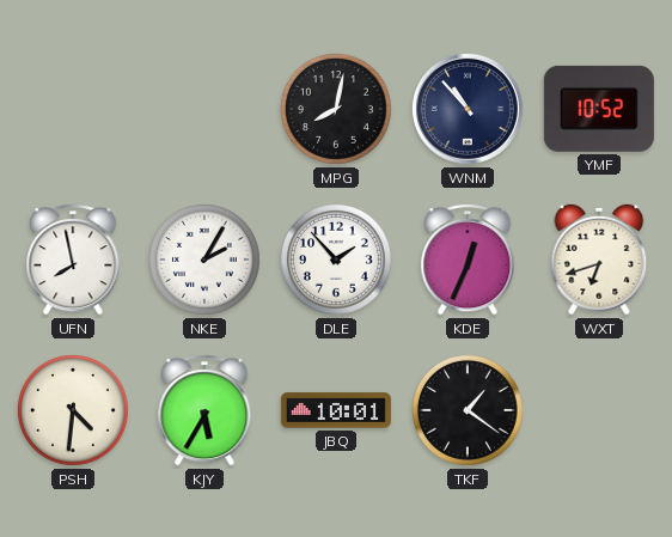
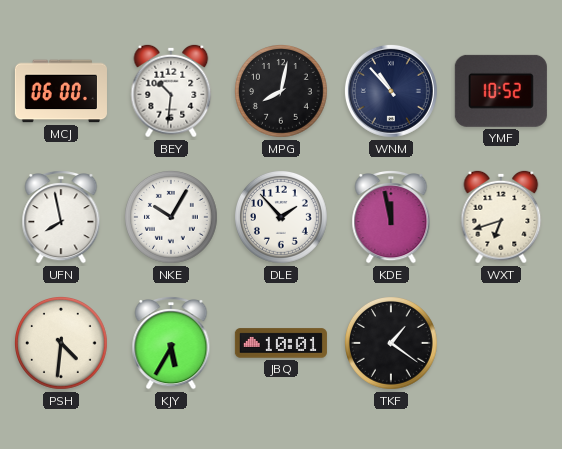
MCJ: none -> 06:00 (61, 91)
BEY: none -> 10:31 (171, 91)
NKE: 2:05 -> 10:05 (172, 218)
KDE: 12:34 -> 11:58 (391, 217)
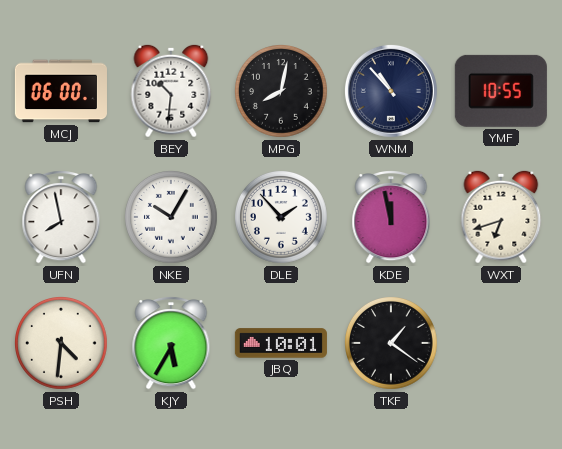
YMF: 10:52 -> 10:55 (501, 91)
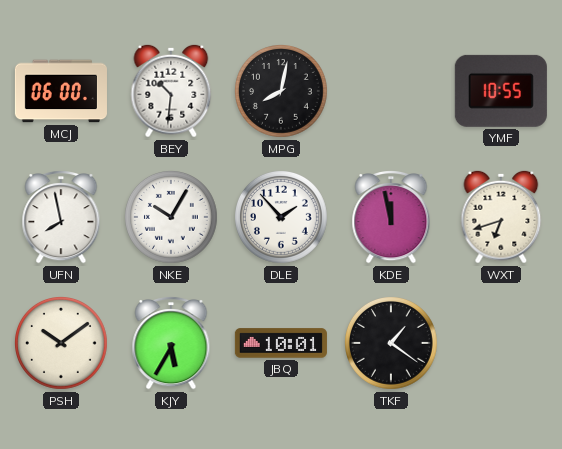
WNM: 10:53 -> none (391, 91)
PSH: 4:31 -> 10:09 (62, 344)
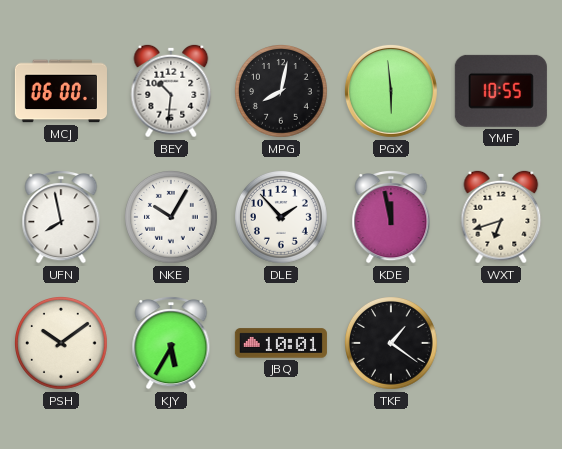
PGX: none -> 5:59 (391, 91)
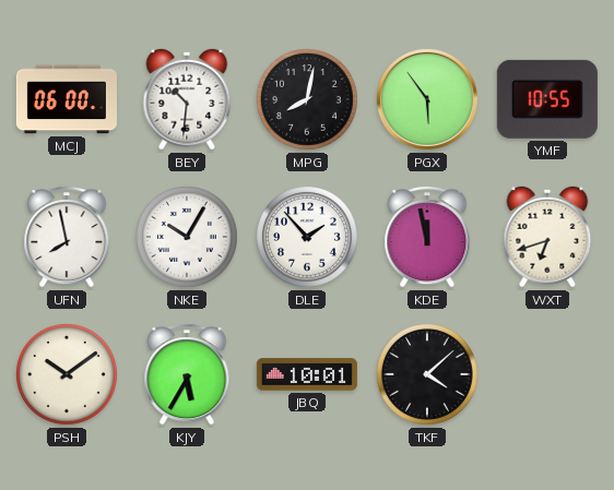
PGX: 5:59 -> 5:54 (427, 99)
TKF: 1:21 -> 4:08 (428, 375)
